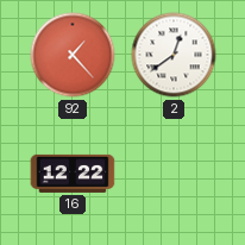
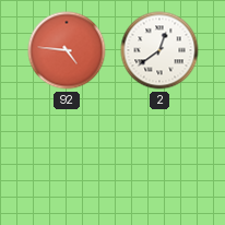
92: 1:23 -> 4:46 (67, 50)
16: 12:22 -> none (73, 174)
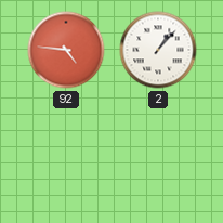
2: 12:39 -> 1:07 (158, 50)
